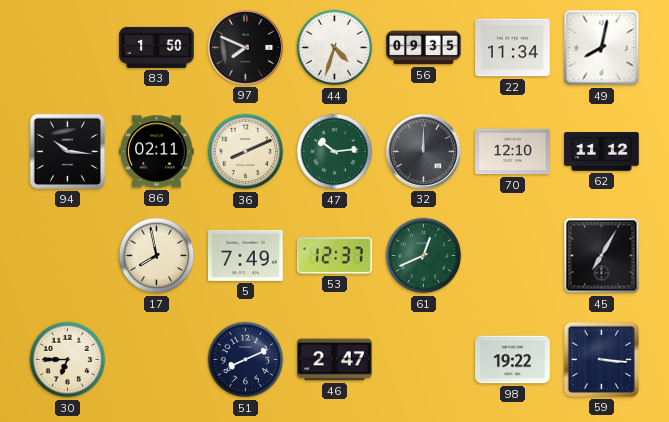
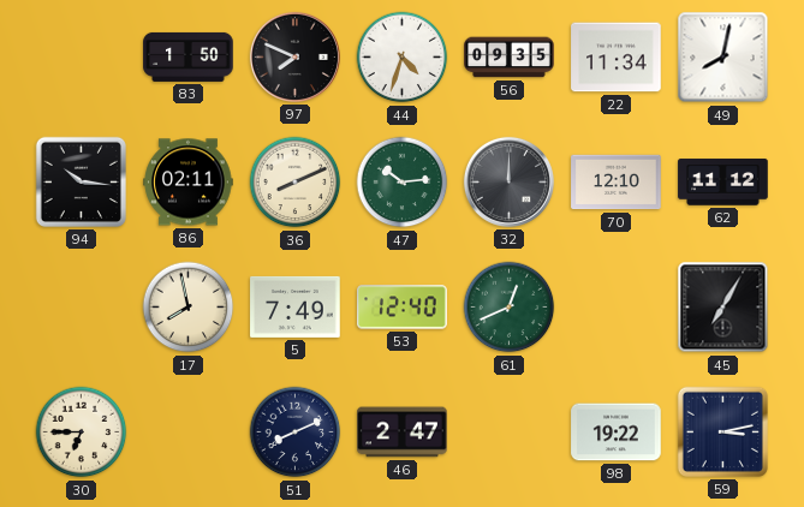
53: 12:37 -> 12:40 (403, 308)
59: 3:16 -> 3:13 (722, 431)
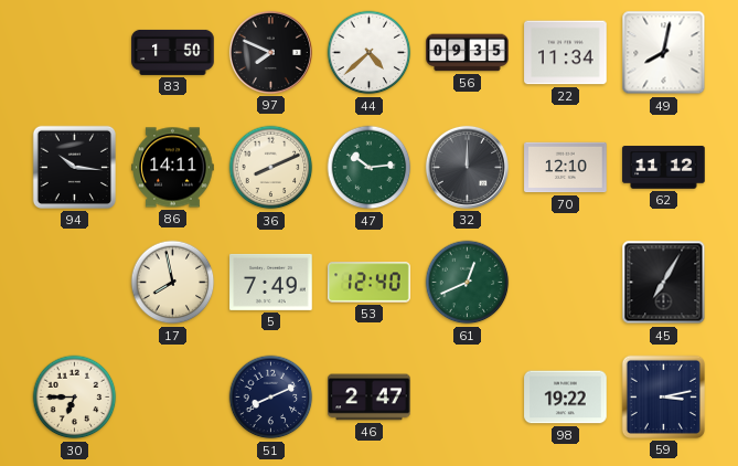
44: 4:33 -> 4:38 (370, 53)
86: 02:11 -> 14:11 (173, 168)
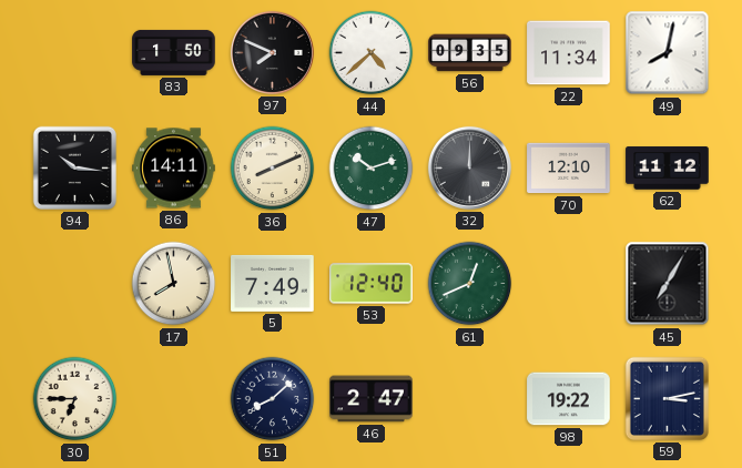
47: 10:14 -> 10:12 (372, 169)
51: 8:11 -> 8:08 (273, 399)
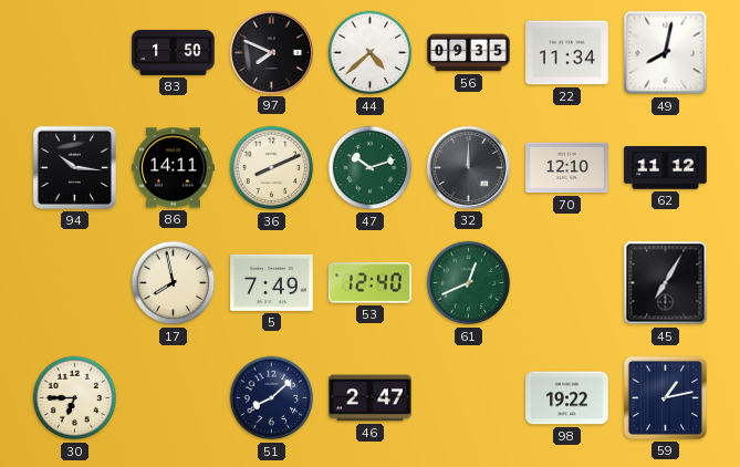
59: 3:13 -> 1:13 (665, 397)
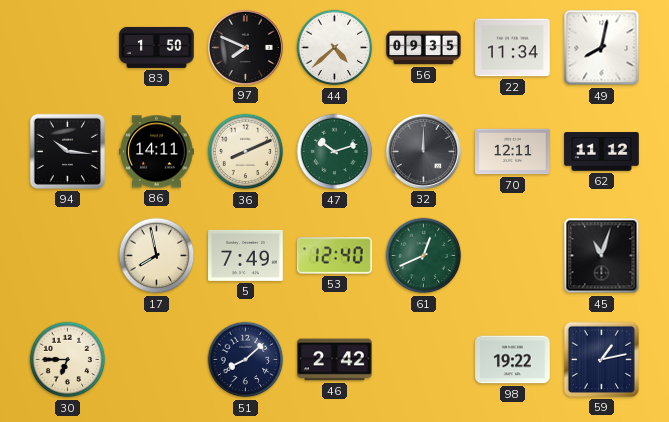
70: 12:10 -> 12:11 (513, 152)
45: 7:05 -> 11:03 (602, 256)
46: 2:47 -> 2:42 (335, 360)
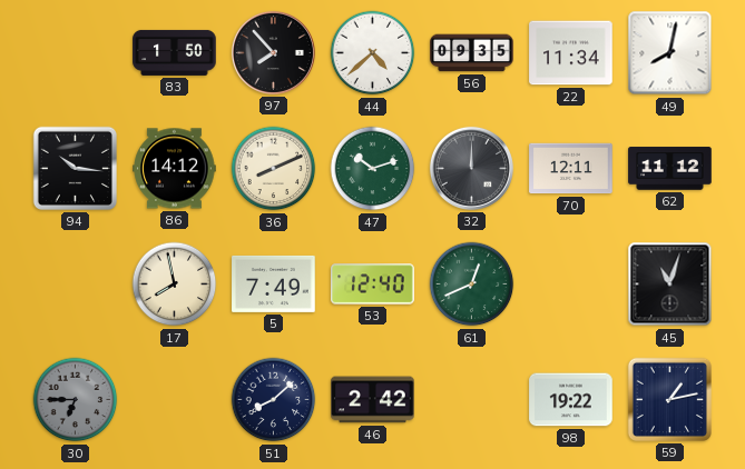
97: 7:49 -> 7:53 (273, 52)
86: 14:11 -> 14:12 (175, 169)
30 dial: cream -> grey (76, 400)
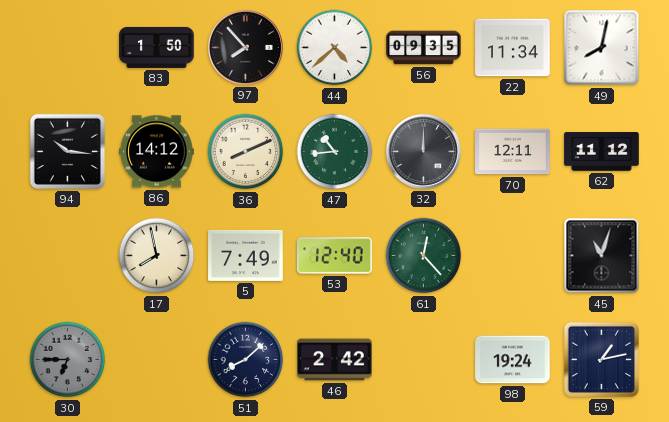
47: 10:12 -> 10:44 (335, 152)
61: 12:41 -> 12:23 (424, 256)
98: 19:22 -> 19:24 (513, 360)
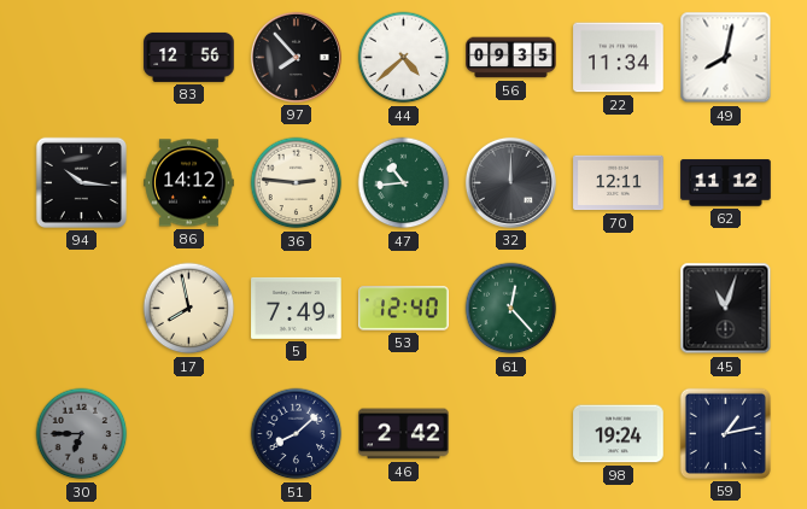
83: 1:50 -> 12:56 (189, 57)
36: 8:11 -> 2:46 (297, 183)
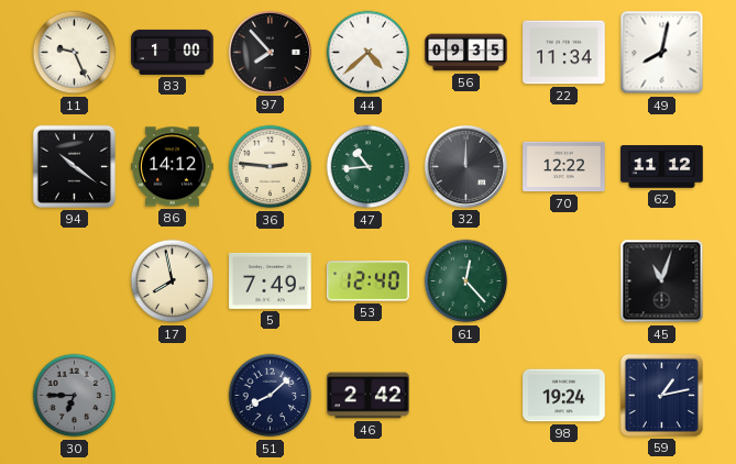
11: none -> 9:26 (75, 53)
83: 12:56 -> 1:00 (173, 52)
94: 10:16 -> 10:21 (74, 166)
70: 12:11 -> 12:22 (564, 167)
